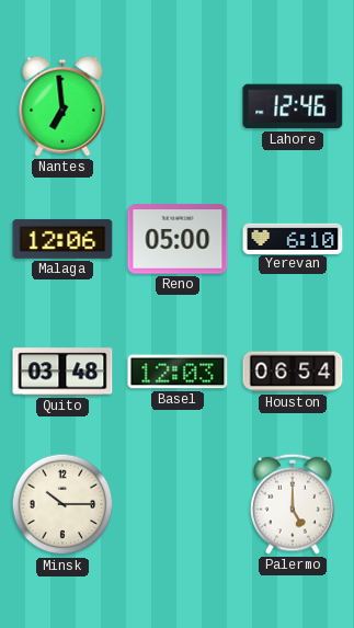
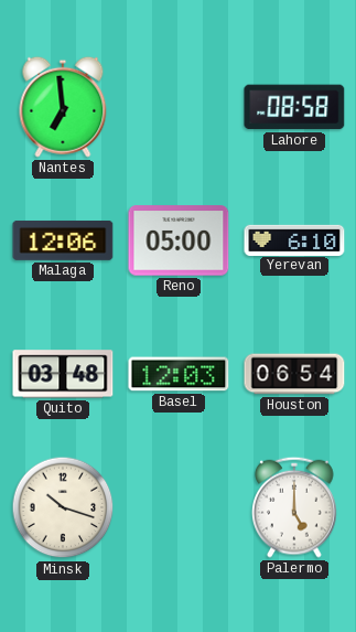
Lahore: 12:46 -> 08:58 (294, 107)
Minsk: 10:15 -> 10:18 (63, 507)
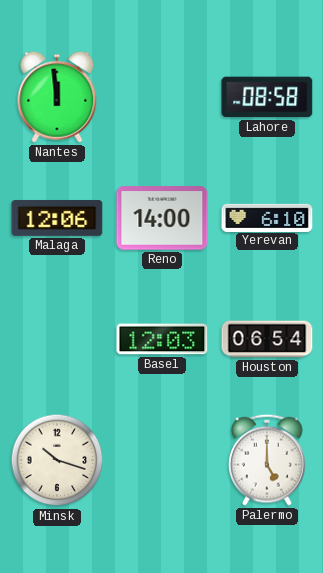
Nantes: 6:59 -> 11:59 (57, 97)
Reno: 05:00 -> 14:00 (162, 218)
Quito: 03:48 -> none (63, 374)
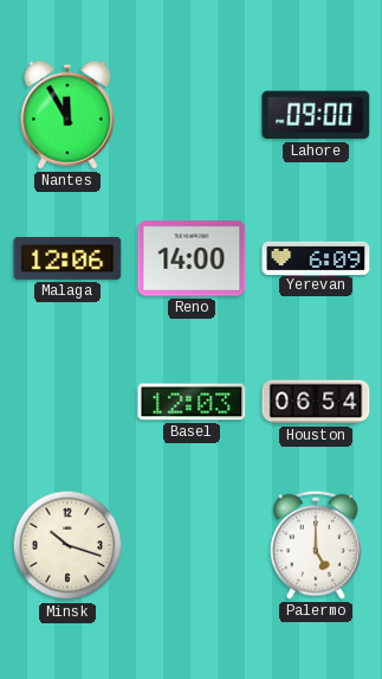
Nantes: 11:59 -> 11:55 (67, 115)
Lahore: 08:58 -> 09:00 (316, 115)
Yerevan: 6:10 -> 6:09 (316, 257)
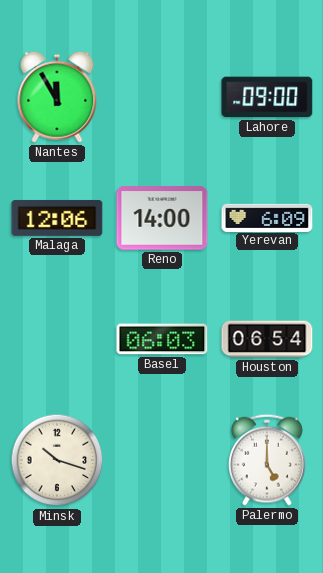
Basel: 12:03 -> 06:03 (162, 339)
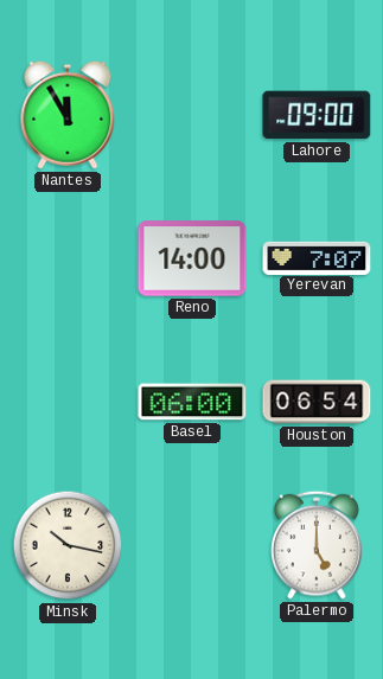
Malaga: 12:06 -> none (57, 218)
Yerevan: 6:09 -> 7:07 (317, 257)
Basel: 06:03 -> 06:00 (192, 402)
Minsk: 10:18 -> 10:17 (68, 545)
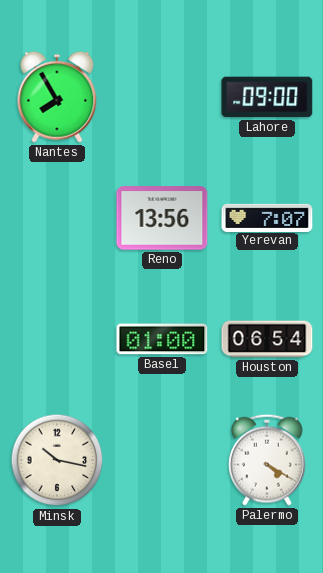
Nantes: 11:55 -> 7:55 (57, 97)
Reno: 14:00 -> 13:56 (162, 218)
Basel: 06:00 -> 01:00 (162, 339)
Palermo: 5:00 -> 4:20 (268, 460)
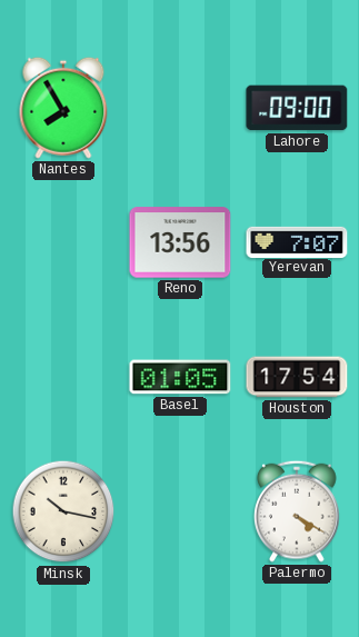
Basel: 01:00 -> 01:05 (180, 377)
Houston: 06:54 -> 17:54 (297, 377)
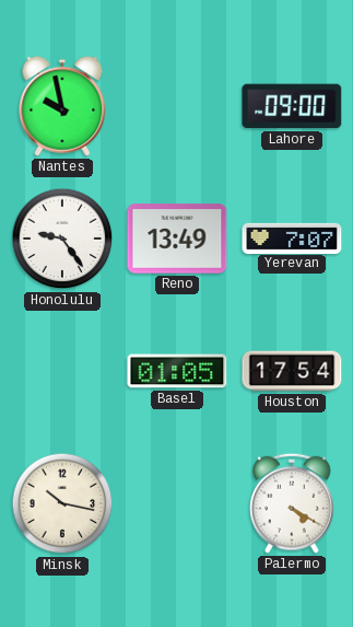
Nantes: 7:55 -> 9:58 (62, 106)
Honolulu: none -> 9:24 (62, 239)
Reno: 13:56 -> 13:49 (177, 239)
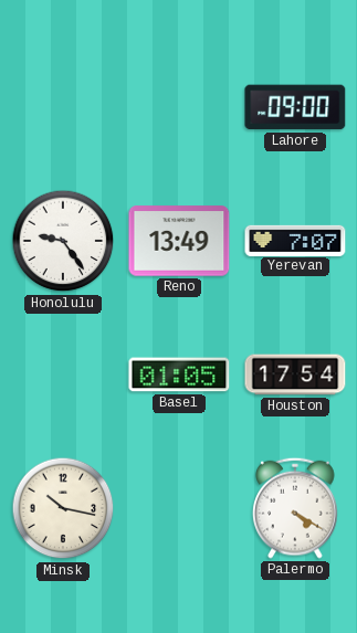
Nantes: 9:58 -> none (62, 106)
